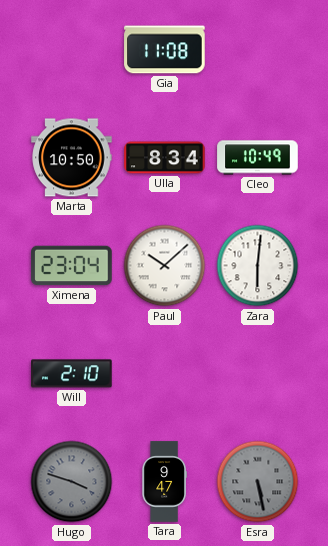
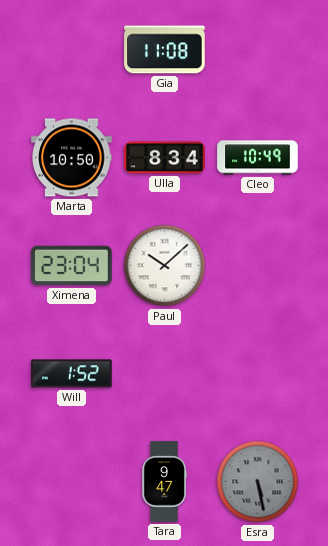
Zara: 6:01 -> none (258, 266)
Will: 2:10 -> 1:52 (72, 374)
Hugo: 3:48 -> none (72, 482)
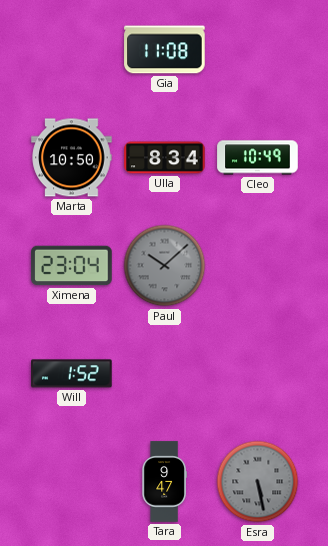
Paul dial: white -> grey (165, 266)
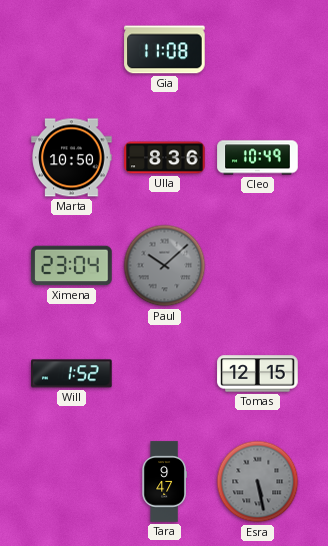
Ulla: 8:34 -> 8:36 (165, 158)
Tomas: none -> 12:15 (258, 374)
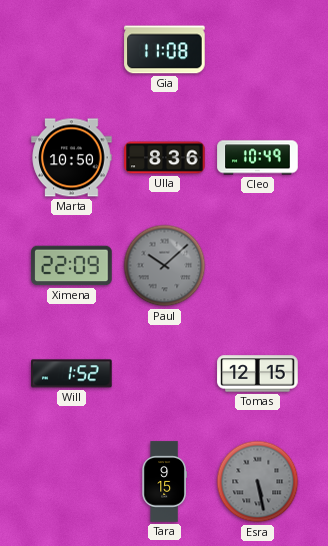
Ximena: 23:04 -> 22:09 (72, 266)
Tara: 9:47 -> 9:15 (164, 482)
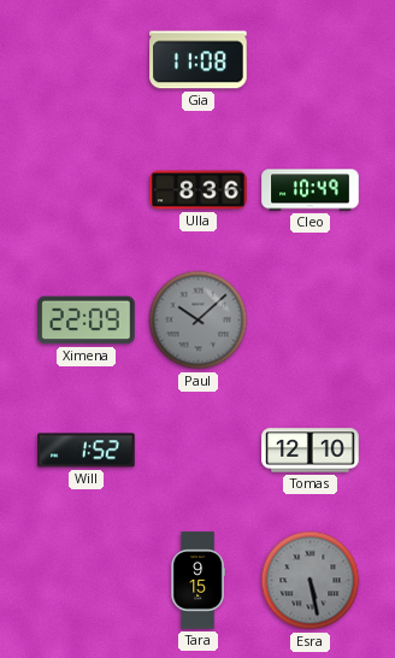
Marta: 10:50 -> none (72, 158)
Tomas: 12:15 -> 12:10 (311, 451)
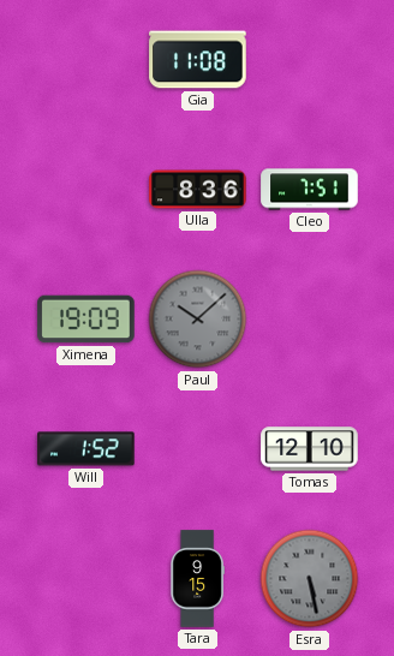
Cleo: 10:49 -> 7:51 (310, 190)
Ximena: 22:09 -> 19:09 (86, 320)
